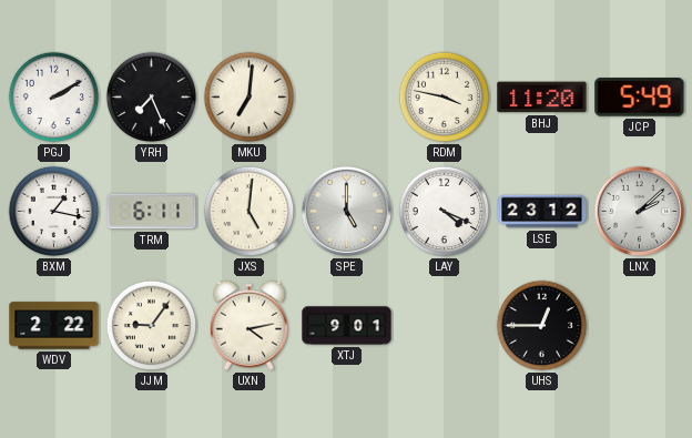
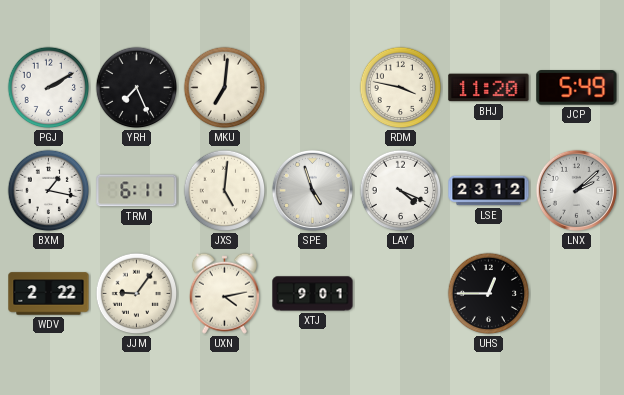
SPE: 5:00 -> 4:57 (312, 190)
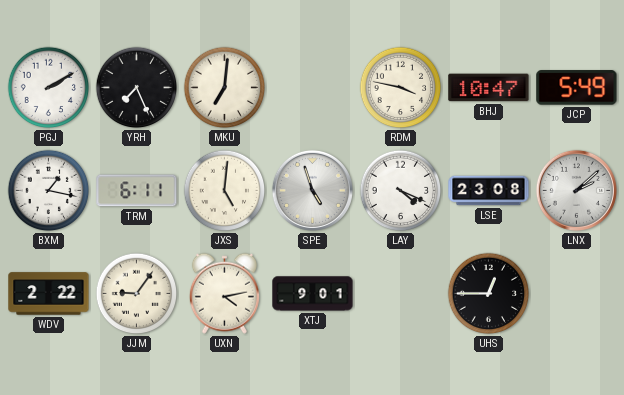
BHJ: 11:20 -> 10:47 (489, 88)
LSE: 23:12 -> 23:08 (489, 191)
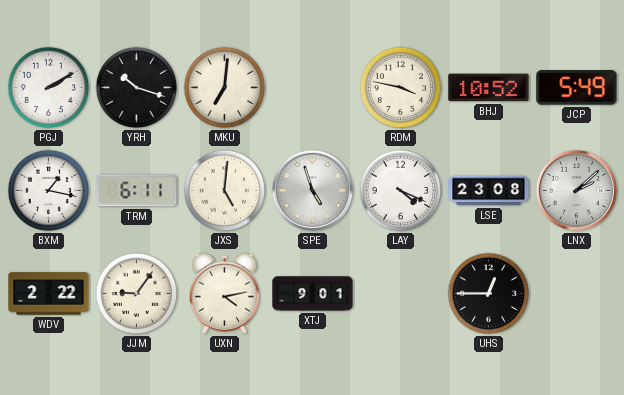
YRH: 7:26 -> 10:18 (137, 88)
BHJ: 10:47 -> 10:52 (489, 88)
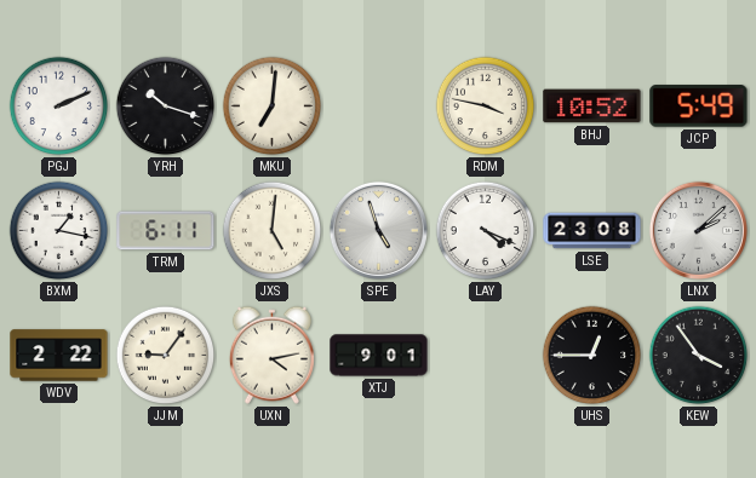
PGJ: 2:10 -> 2:11 (59, 106)
KEW: none -> 3:54 (699, 356)
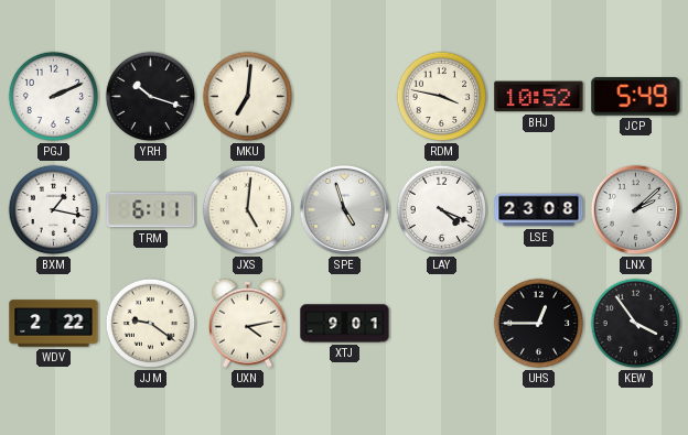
JJM: 9:06 -> 9:21 (151, 324)
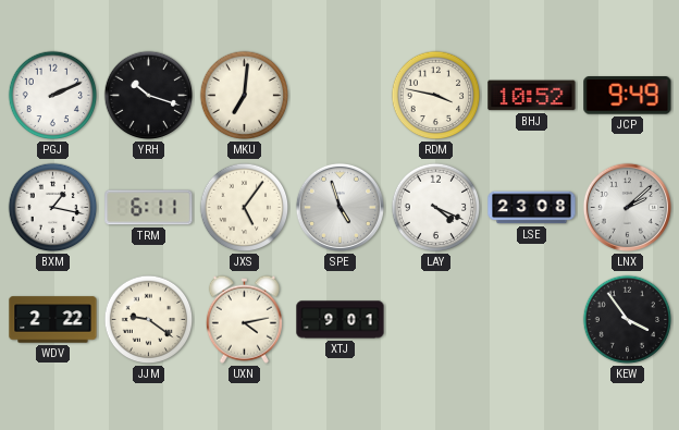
JCP: 5:49 -> 9:49 (628, 96)
JXS: 5:01 -> 5:06 (245, 208)
UHS: 12:45 -> none (539, 324)
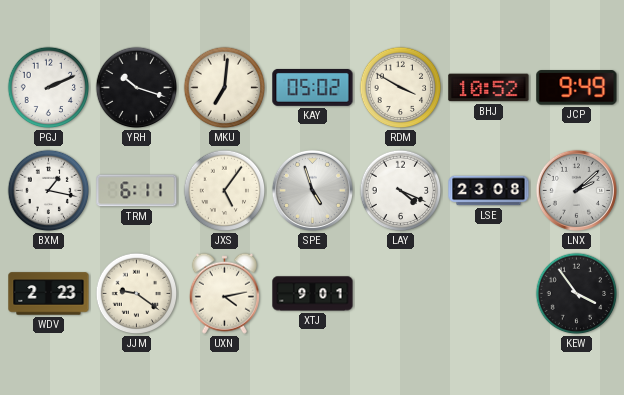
KAY: none -> 05:02 (313, 87)
RDM: 3:47 -> 3:50 (401, 88)
WDV: 2:22 -> 2:23 (49, 294)
